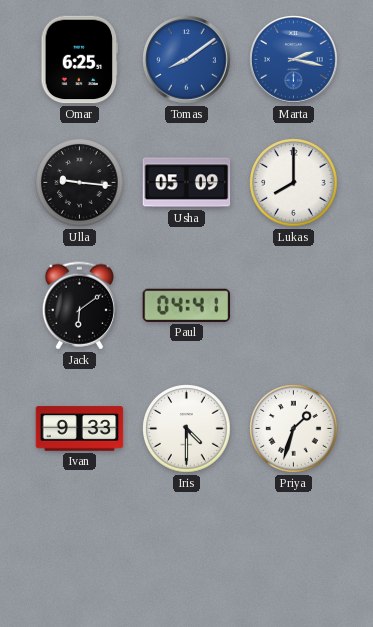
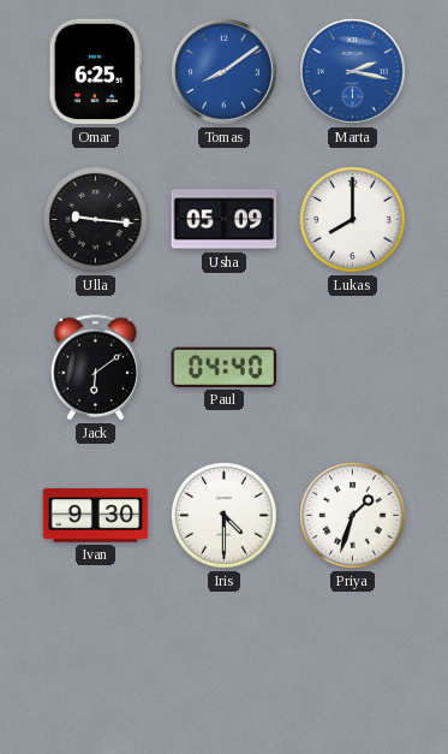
Paul: 04:41 -> 04:40 (225, 367)
Ivan: 9:33 -> 9:30 (96, 516)
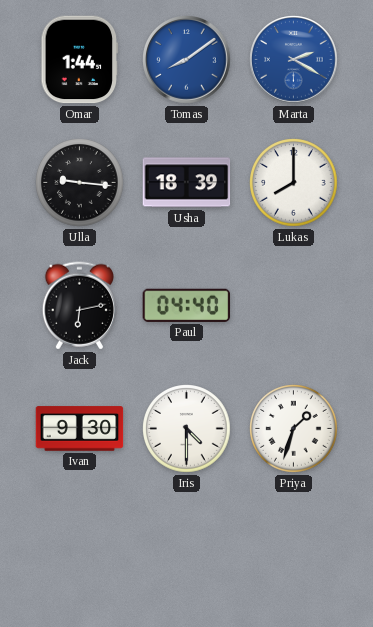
Omar: 6:25 -> 1:44 (80, 60)
Marta: 2:17 -> 2:20 (294, 60)
Usha: 05:09 -> 18:39 (187, 183)
Jack: 6:09 -> 6:13 (79, 306)
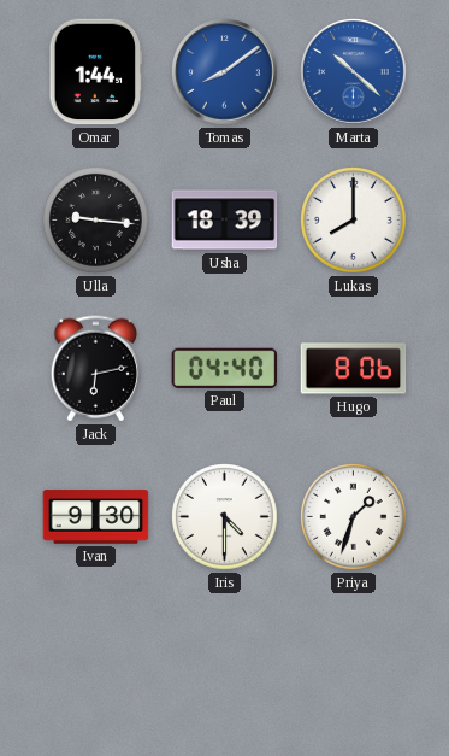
Marta: 2:20 -> 10:22 (354, 72)
Hugo: none -> 8:06 (354, 369)
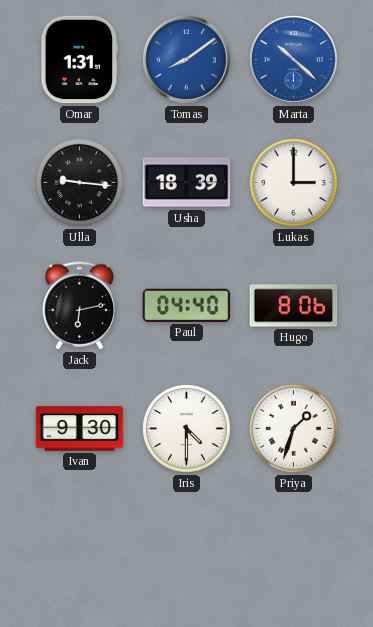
Omar: 1:44 -> 1:31 (80, 60)
Lukas: 8:00 -> 3:00 (294, 183)
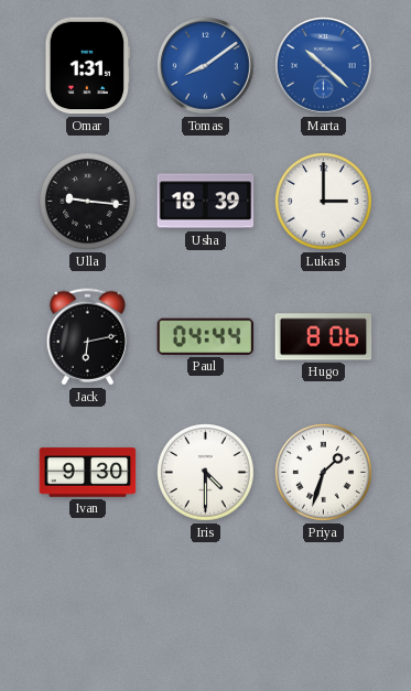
Paul: 04:40 -> 04:44 (206, 336)
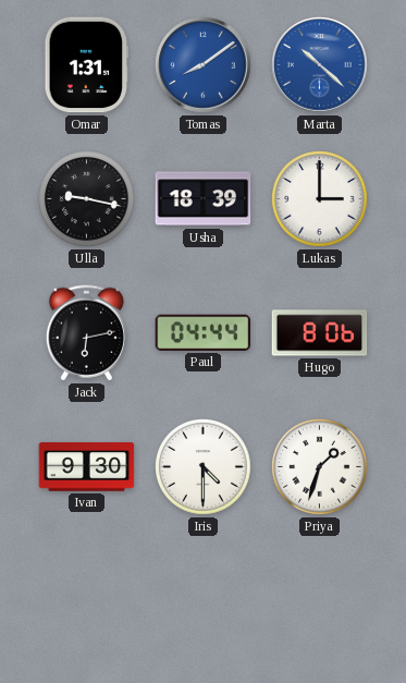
Ulla: 9:16 -> 9:17 (87, 199)
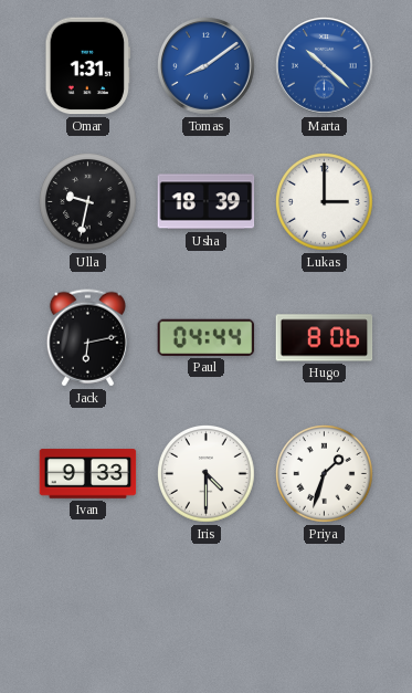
Ulla: 9:17 -> 9:32 (88, 202)
Ivan: 9:30 -> 9:33 (88, 474)
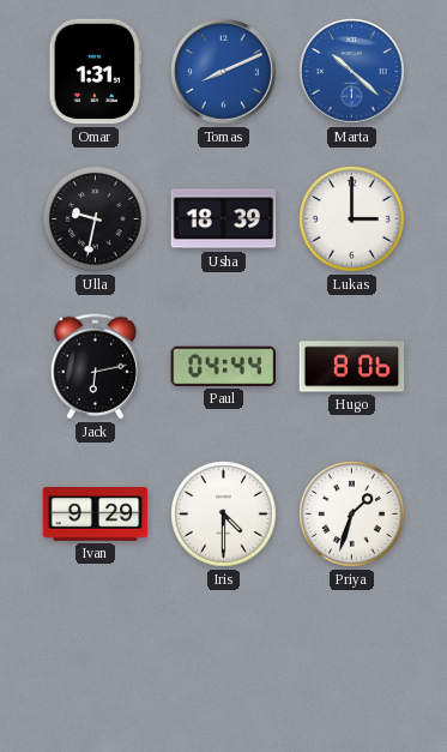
Tomas: 8:09 -> 8:11 (224, 72)
Ivan: 9:33 -> 9:29 (96, 515)
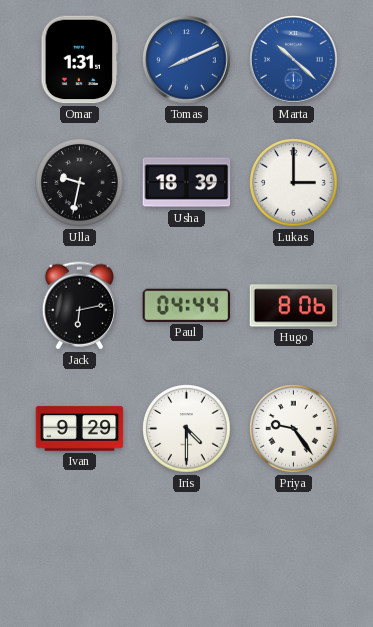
Priya: 1:33 -> 9:24 (294, 429)
